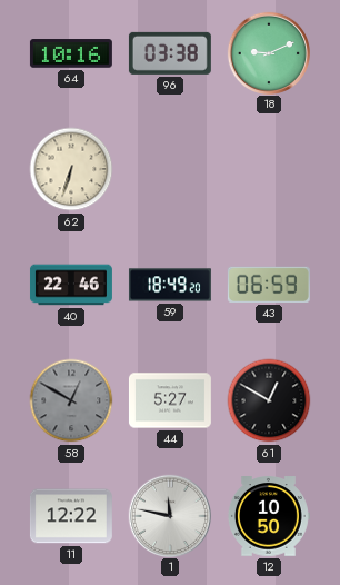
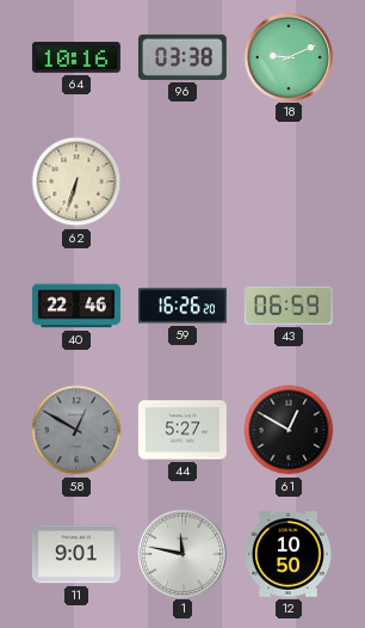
59: 18:49 -> 16:26 (182, 306)
11: 12:22 -> 9:01 (76, 554)
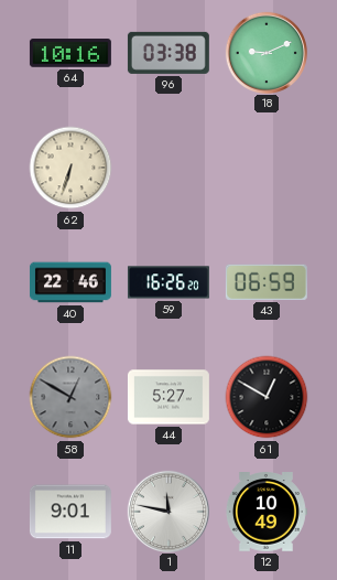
12: 10:50 -> 10:49 (265, 512)
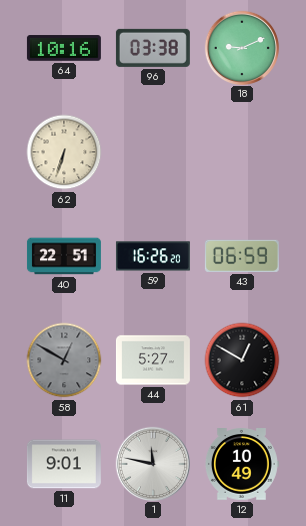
40: 22:46 -> 22:51 (64, 256)
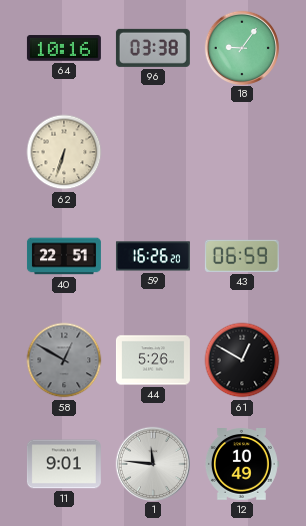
18: 9:11 -> 9:06 (241, 47)
44: 5:27 -> 5:26 (153, 360)
1: 11:47 -> 11:46 (152, 463)
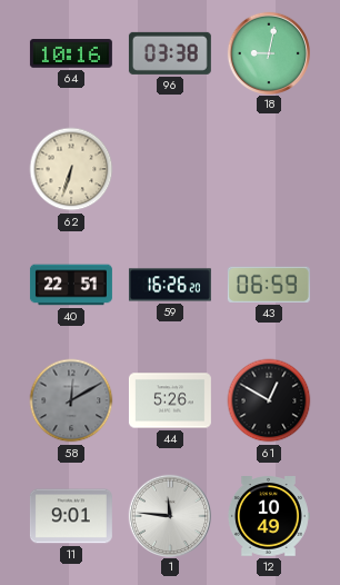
18: 9:06 -> 9:02 (268, 52)
58: 12:50 -> 12:10 (71, 400)
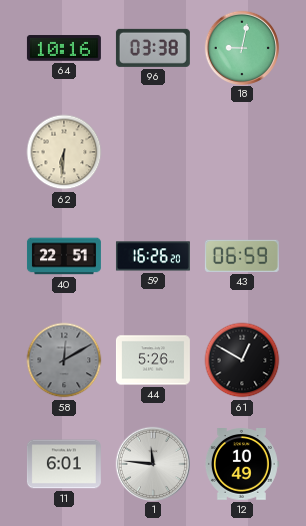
62: 6:33 -> 6:31 (64, 152)
11: 9:01 -> 6:01 (64, 464)
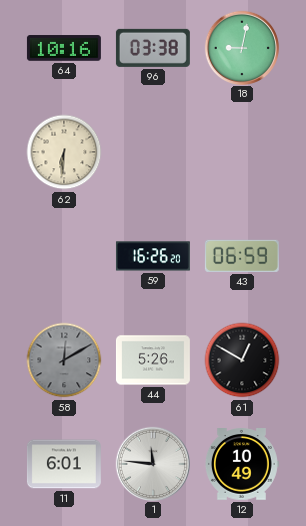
40: 22:51 -> none (64, 256)
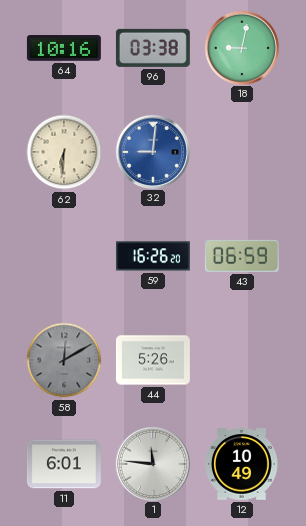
32: none -> 9:01 (152, 151)
61: 12:50 -> none (242, 360)
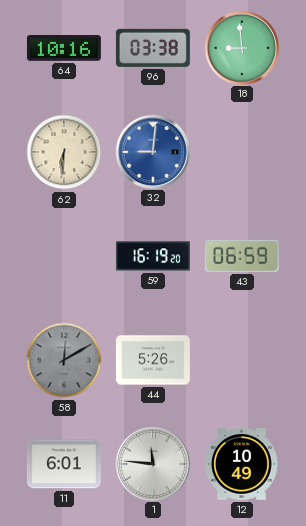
18: 9:02 -> 8:59 (241, 47)
59: 16:26 -> 16:19 (153, 256)
